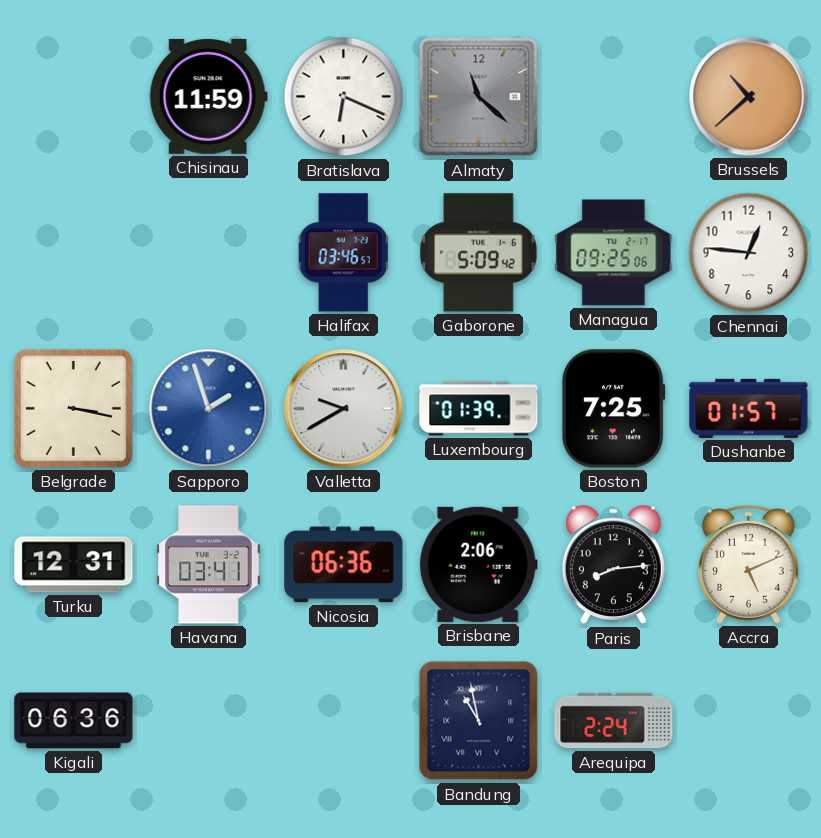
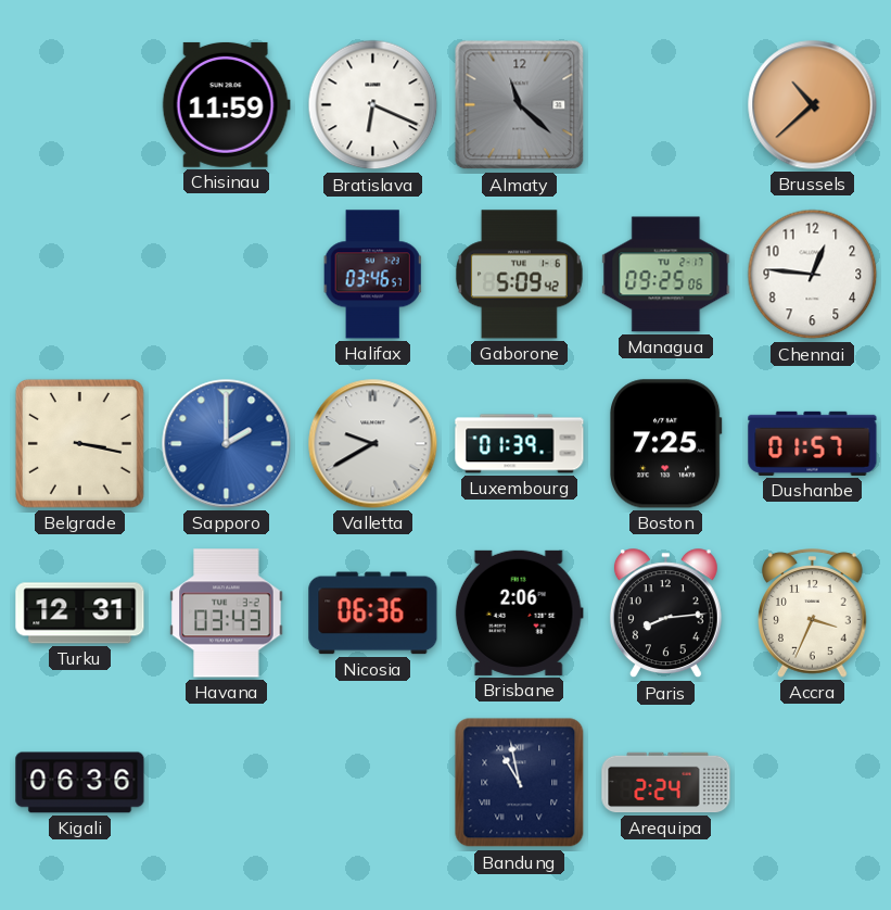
Sapporo: 1:57 -> 2:00 (227, 444)
Havana: 03:41 -> 03:43 (227, 614)
Accra: 5:11 -> 3:34 (813, 614)
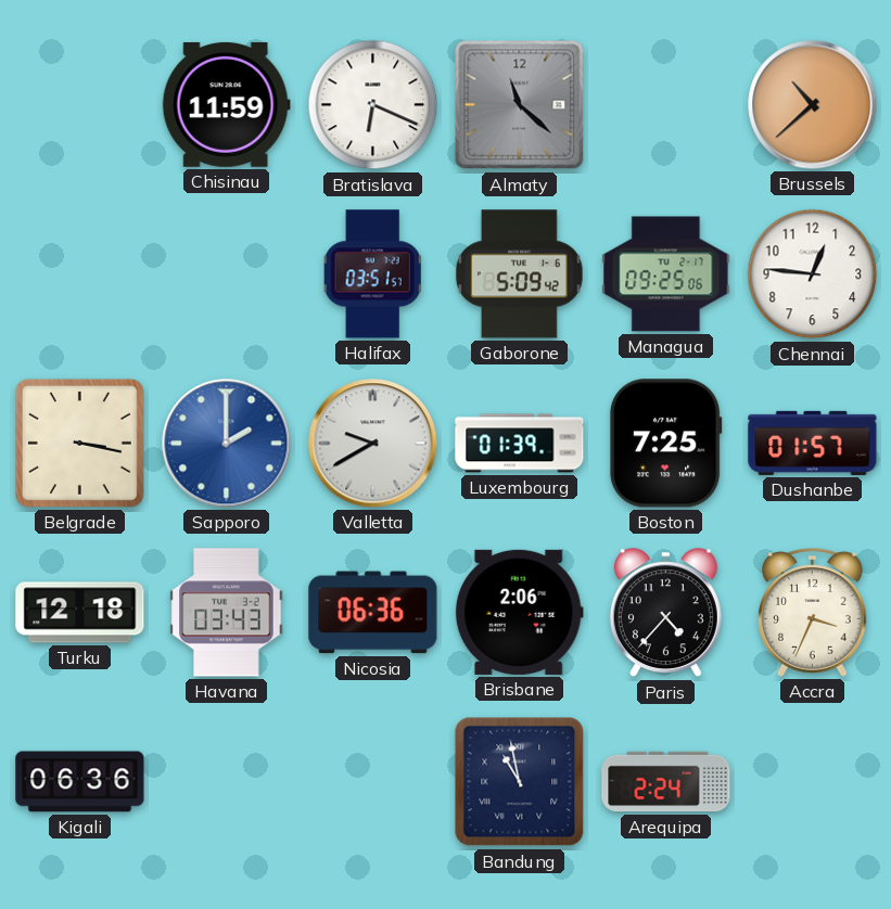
Halifax: 03:46 -> 03:51 (372, 274)
Turku: 12:31 -> 12:18 (80, 613)
Paris: 8:14 -> 4:37 (665, 613)
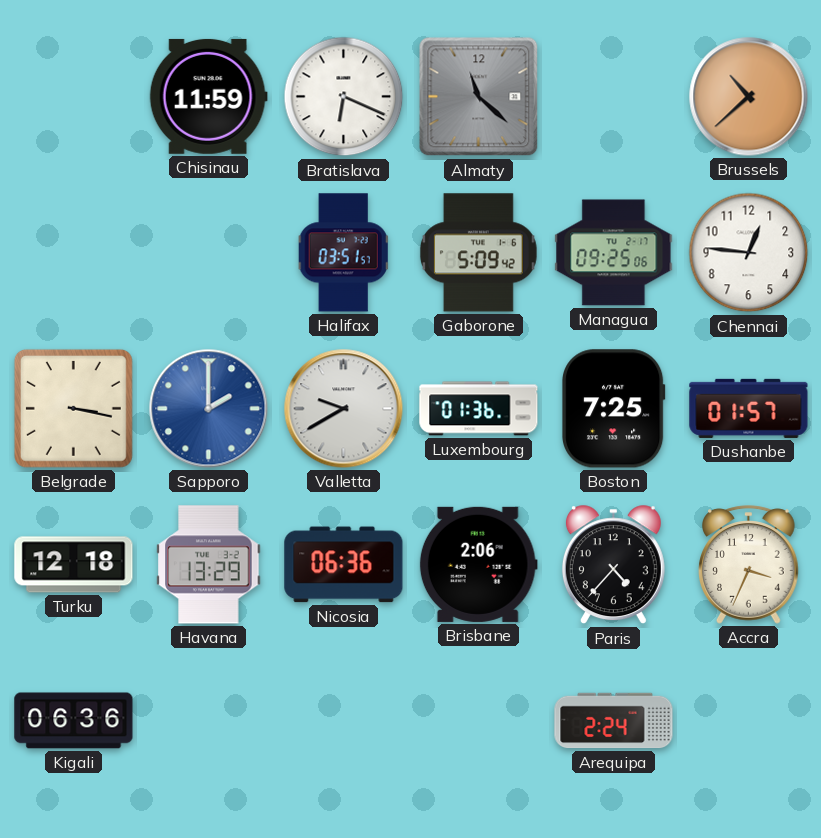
Luxembourg: 01:39 -> 01:36 (479, 409)
Havana: 03:43 -> 13:29 (209, 565)
Bandung: 10:58 -> none (520, 782)
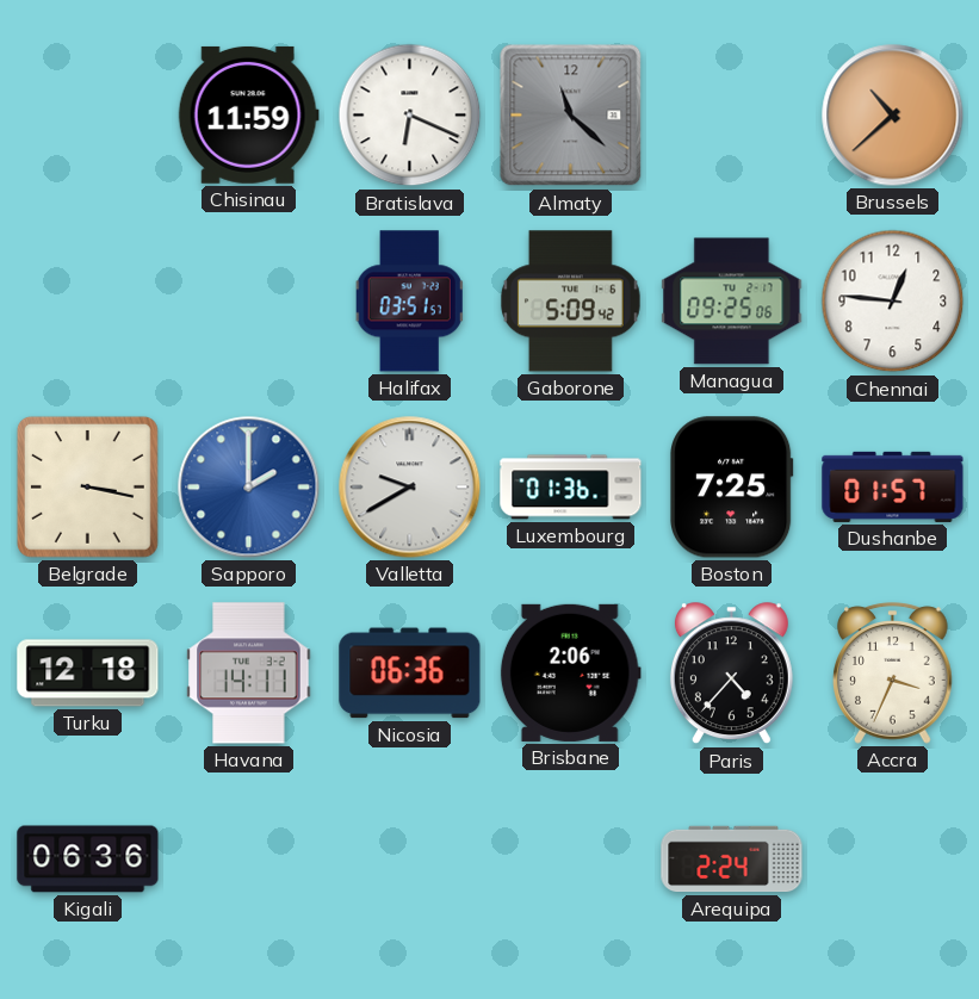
Havana: 13:29 -> 14:11 (249, 674)
